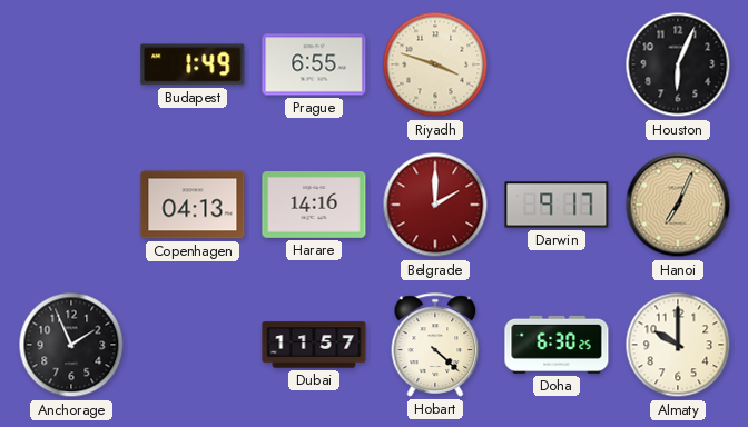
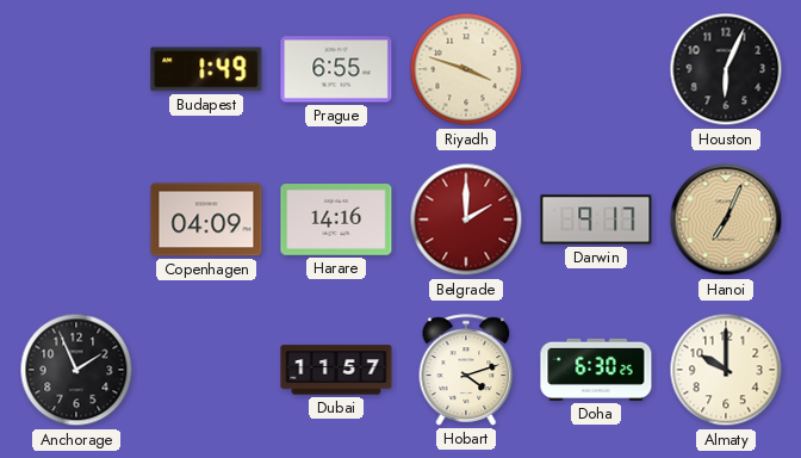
Copenhagen: 04:13 -> 04:09 (206, 219)
Hobart: 4:22 -> 4:12 (466, 370)
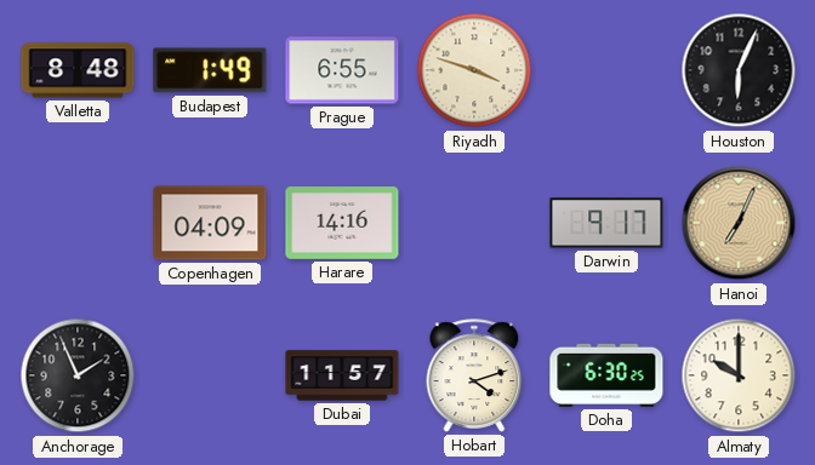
Valletta: none -> 8:48 (78, 70)
Belgrade: 2:00 -> none (466, 219)
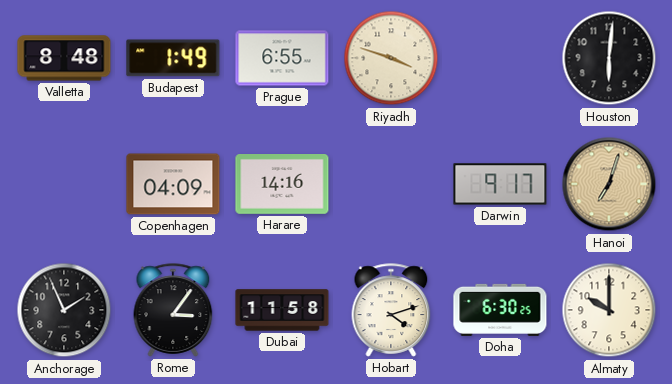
Houston: 6:04 -> 6:01 (609, 58)
Hanoi: 7:04 -> 7:03 (609, 184)
Rome: none -> 3:06 (173, 310)
Dubai: 11:57 -> 11:58 (282, 310)
